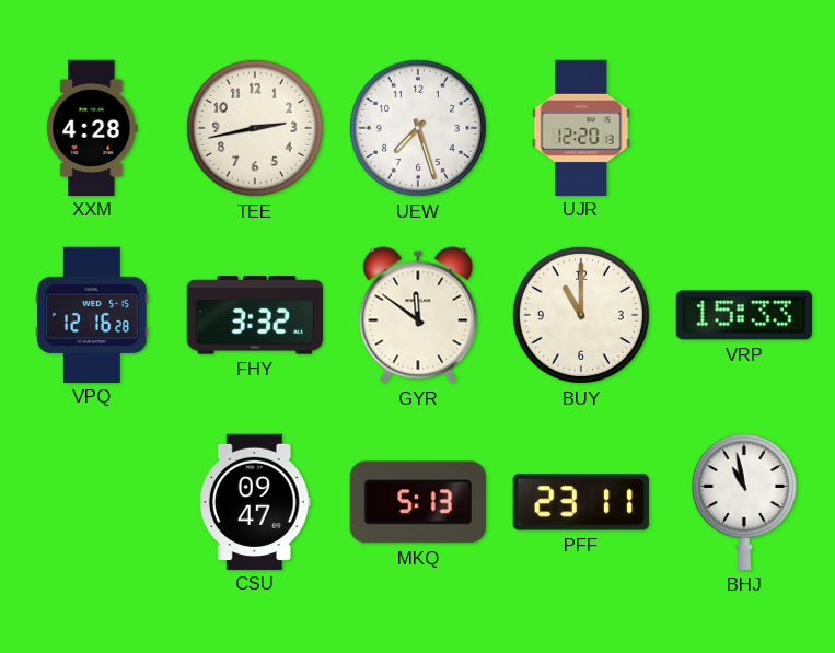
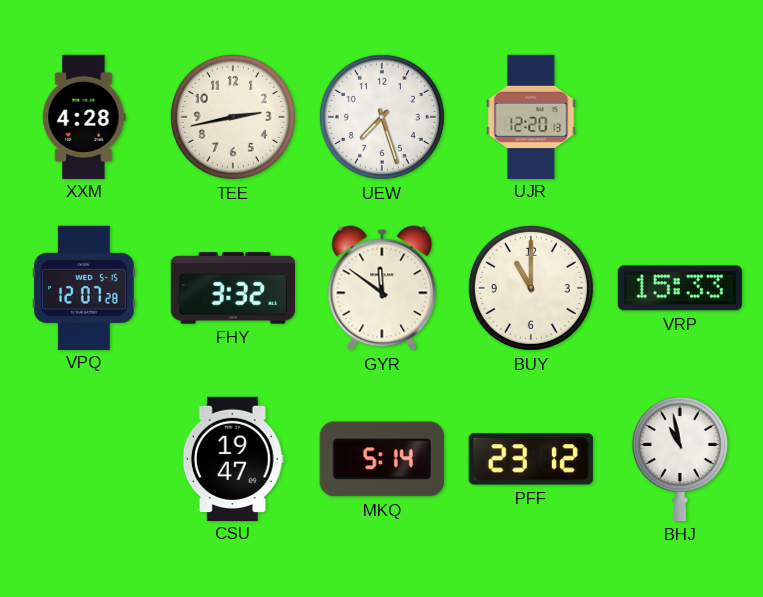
VPQ: 12:16 -> 12:07 (85, 287)
CSU: 09:47 -> 19:47 (233, 458)
MKQ: 5:13 -> 5:14 (382, 459)
PFF: 23:11 -> 23:12 (531, 459)
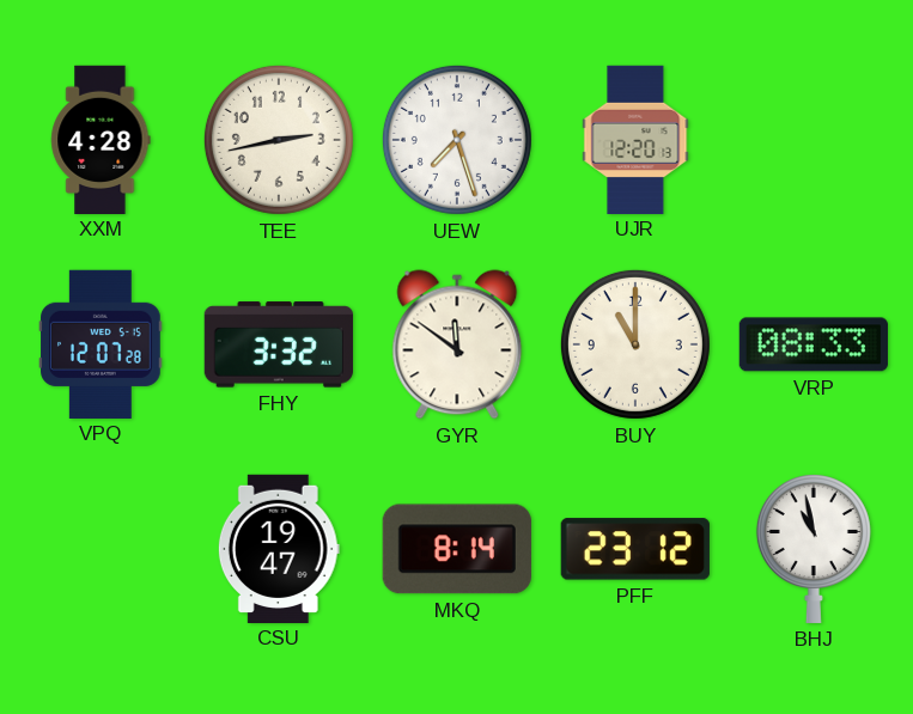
VRP: 15:33 -> 08:33 (814, 344)
MKQ: 5:14 -> 8:14 (457, 549)
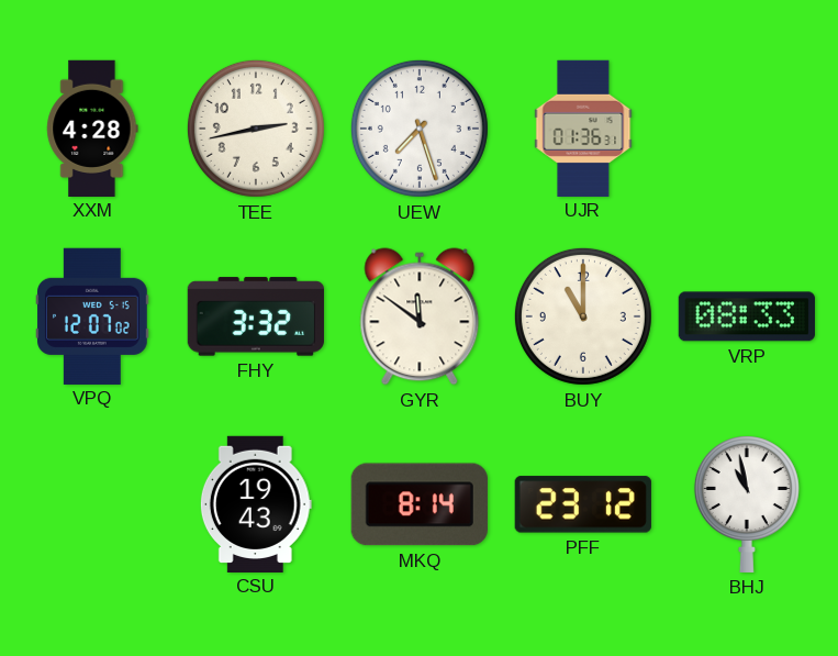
UJR: 12:20 -> 01:36 (583, 127)
VPQ: 12:07:28 -> 12:07:02 (93, 315)
CSU: 19:47 -> 19:43 (256, 503)
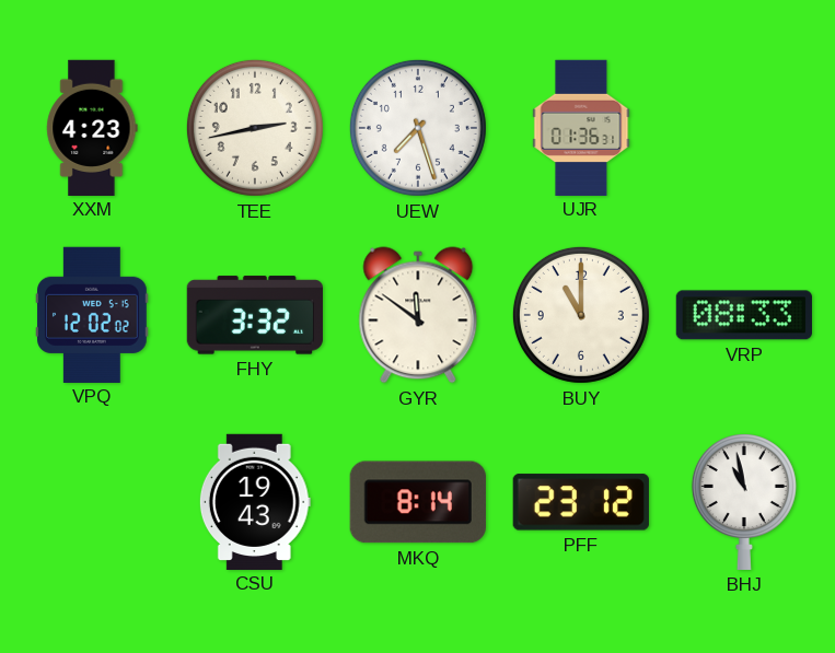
XXM: 4:28 -> 4:23 (92, 127)
VPQ: 12:07 -> 12:02 (93, 314)
